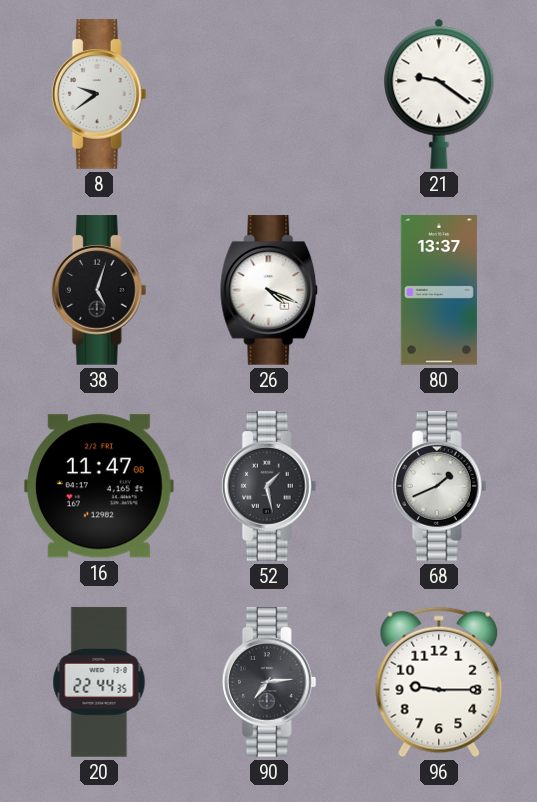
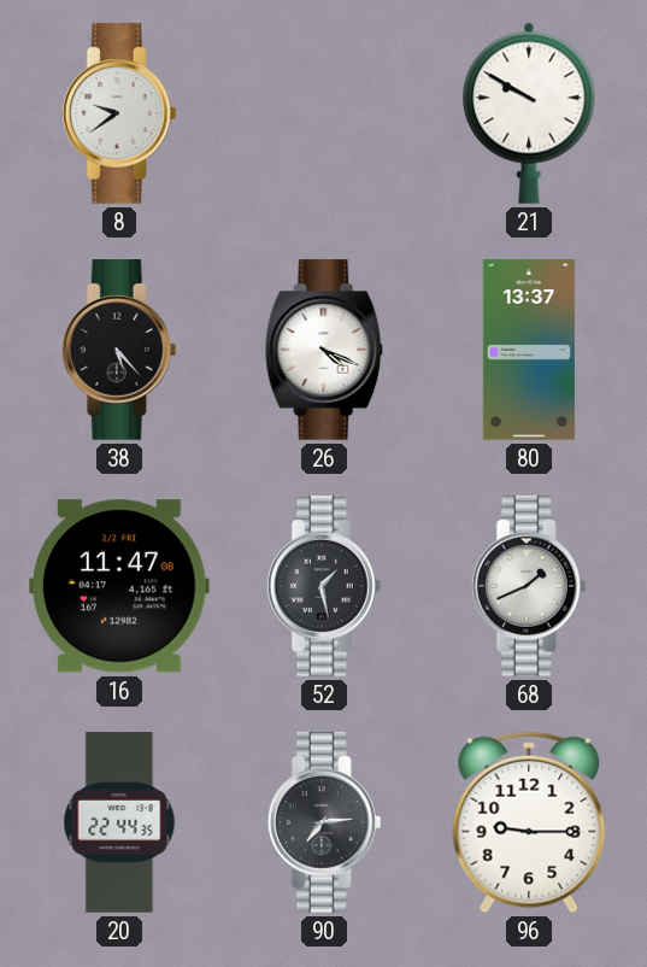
21: 9:21 -> 9:50 (529, 113)
38: 5:03 -> 5:23 (119, 350)
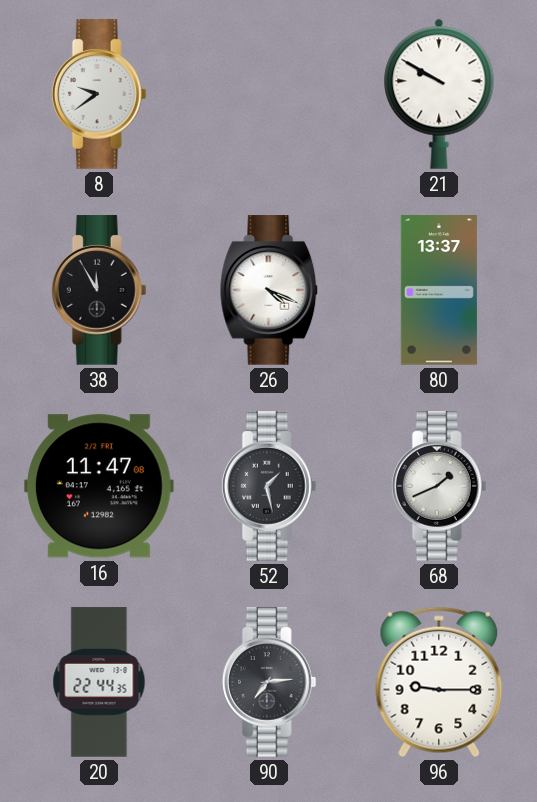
38: 5:23 -> 11:55 (99, 290)
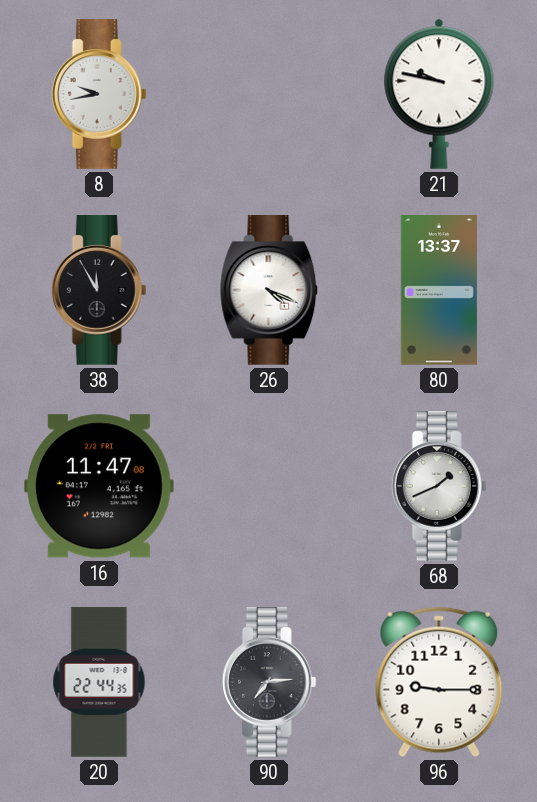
8: 9:39 -> 9:43 (99, 94)
21: 9:50 -> 9:47 (439, 94)
52: 1:28 -> none (269, 486)
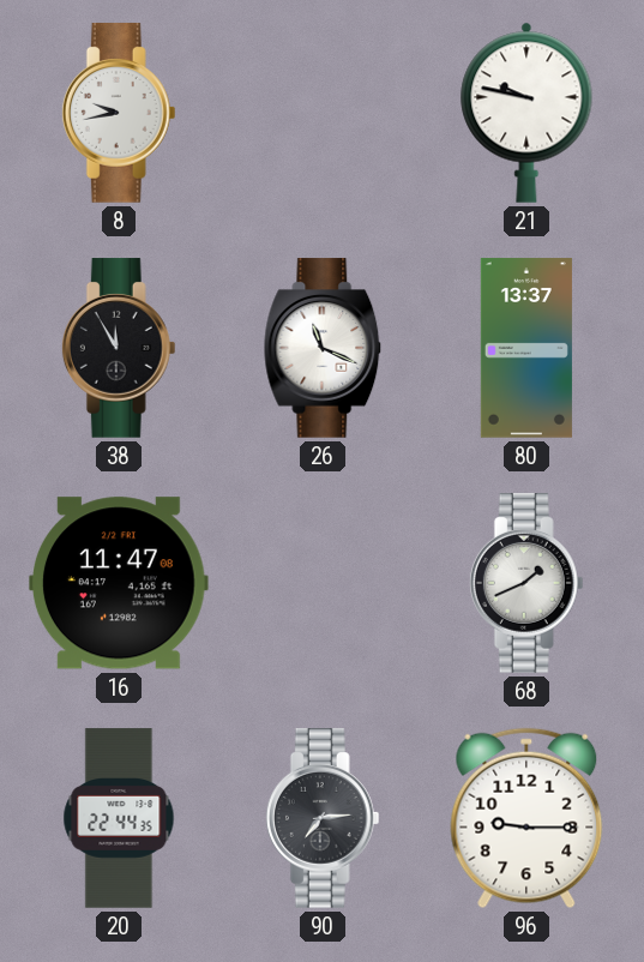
26: 4:19 -> 11:19 (323, 348)
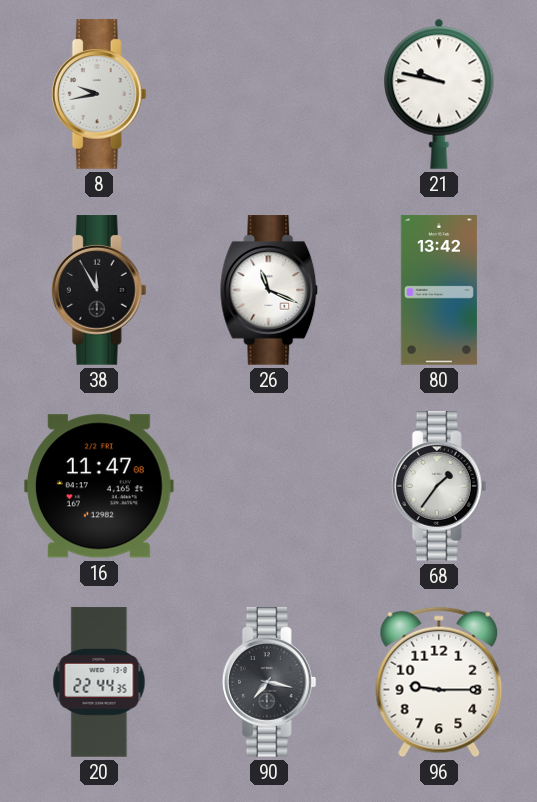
80: 13:37 -> 13:42 (439, 290)
68: 1:41 -> 1:36 (439, 486)
90: 7:14 -> 7:17 (269, 682)
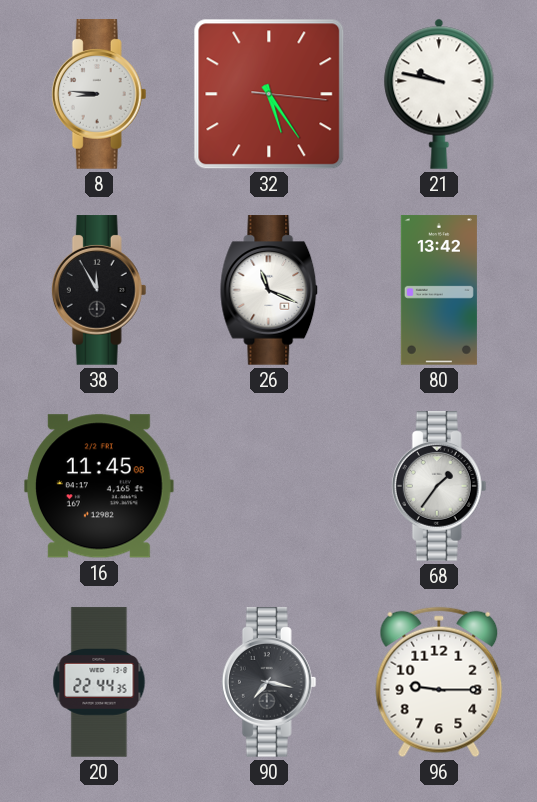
8: 9:43 -> 8:46 (99, 94)
32: none -> 5:24 (269, 94)
16: 11:47 -> 11:45 (99, 486)
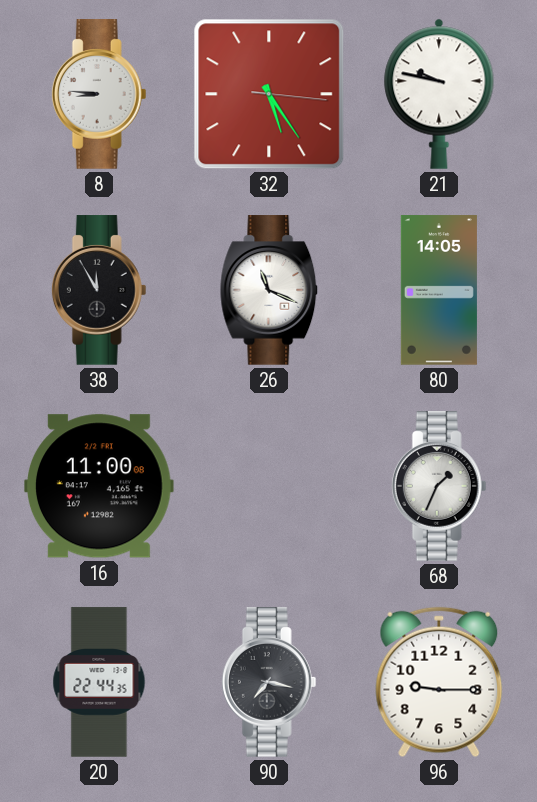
80: 13:42 -> 14:05 (439, 290)
16: 11:45 -> 11:00 (99, 486)
68: 1:36 -> 1:34 (439, 486)
